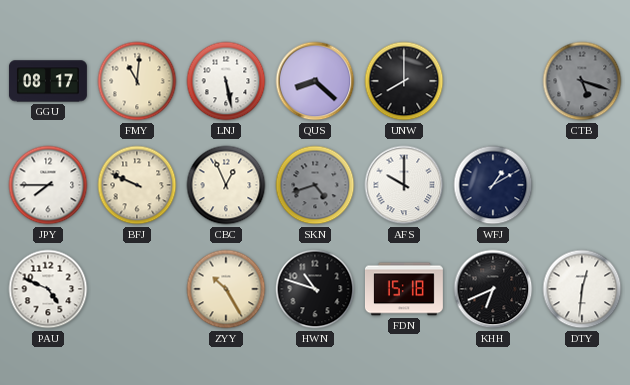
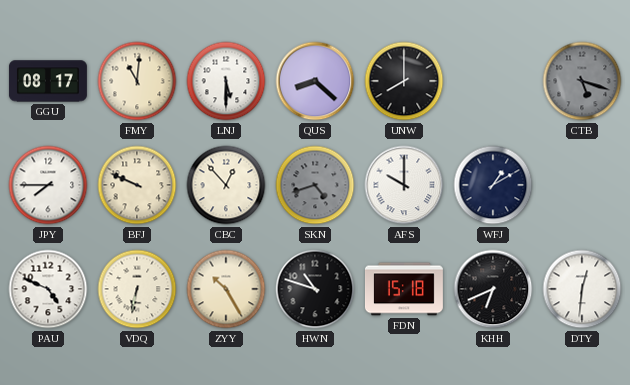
LNJ: 5:28 -> 5:30 (226, 81)
CBC: 12:56 -> 12:53 (226, 185)
VDQ: none -> 6:32 (137, 289)
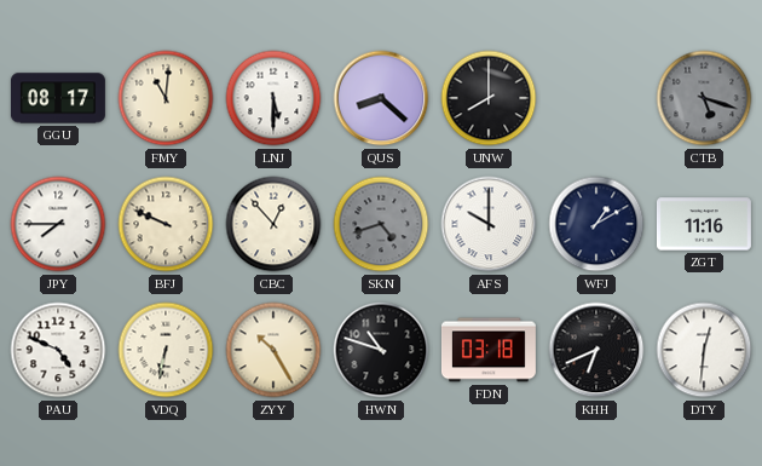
ZGT: none -> 11:16 (704, 224)
FDN: 15:18 -> 03:18 (489, 350)
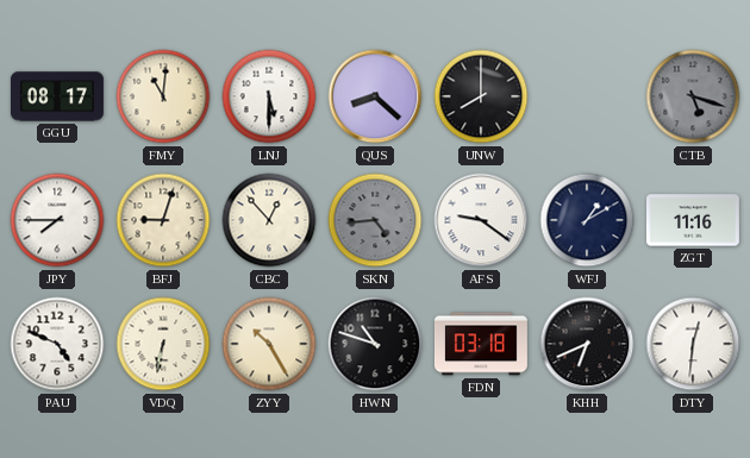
BFJ: 9:49 -> 9:03 (163, 220)
SKN: 4:42 -> 4:44 (375, 220)
AFS: 10:00 -> 9:21 (481, 220)
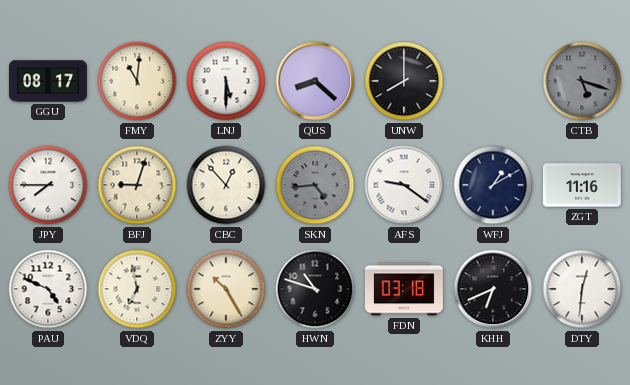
VDQ: 6:32 -> 6:58 (137, 289)
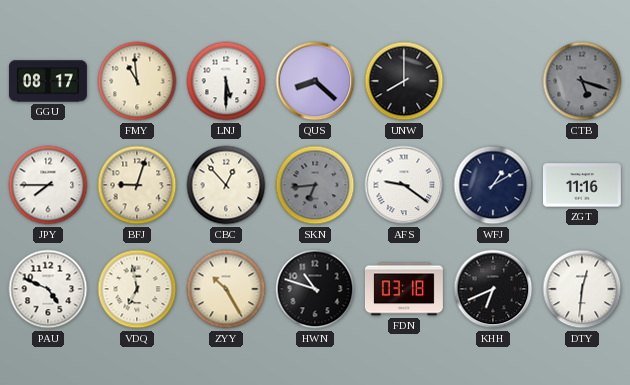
FMY: 11:01 -> 10:59 (137, 81)
SKN: 4:44 -> 6:44 (315, 185)
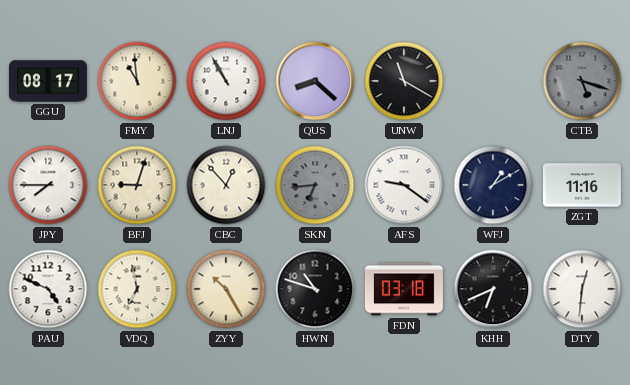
LNJ: 5:30 -> 10:55 (226, 81)
UNW: 8:00 -> 11:20 (404, 81)
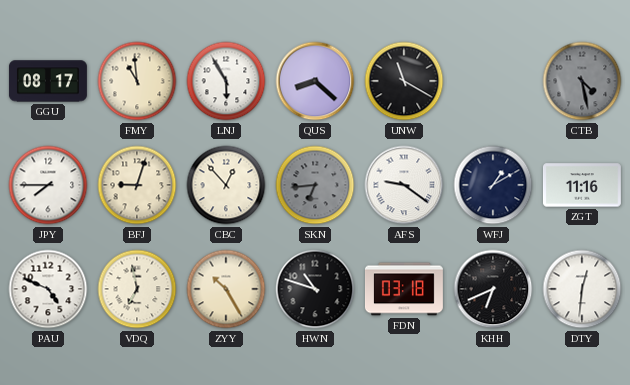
LNJ: 10:55 -> 5:55 (226, 81)
CTB: 5:18 -> 4:28 (582, 81)
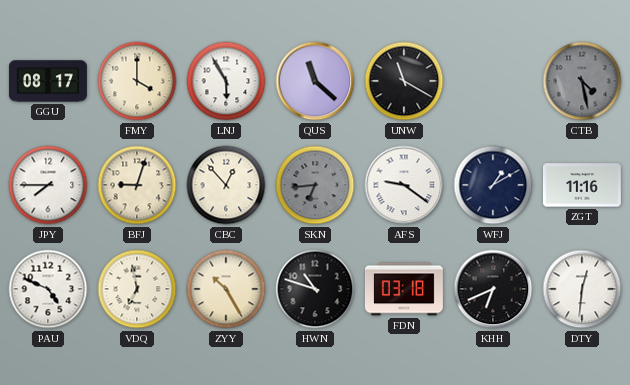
FMY: 10:59 -> 4:00 (137, 81)
QUS: 8:22 -> 11:22 (315, 81)
